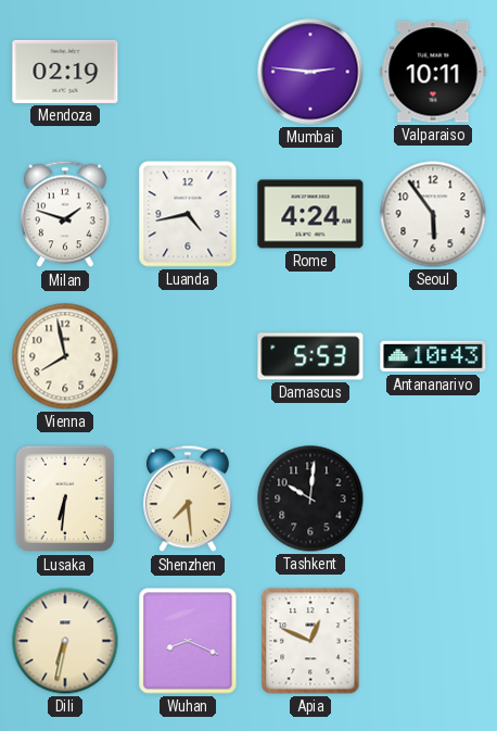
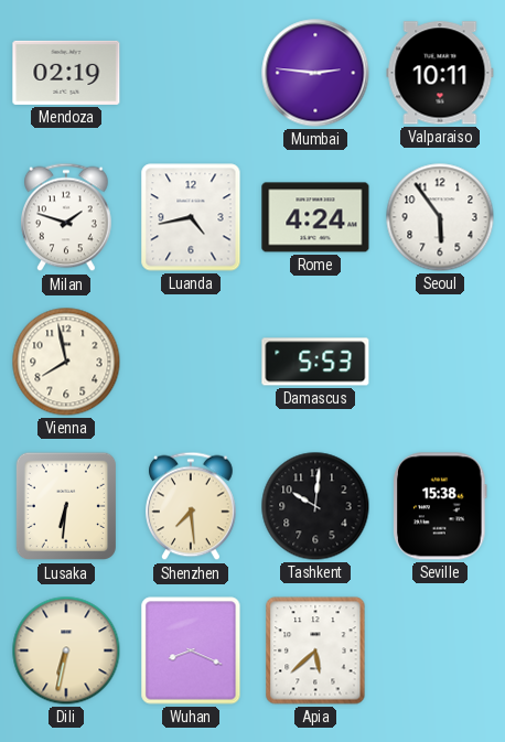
Antananarivo: 10:43 -> none (433, 356)
Seville: none -> 15:38 (441, 506)
Apia: 12:49 -> 5:38 (315, 650)
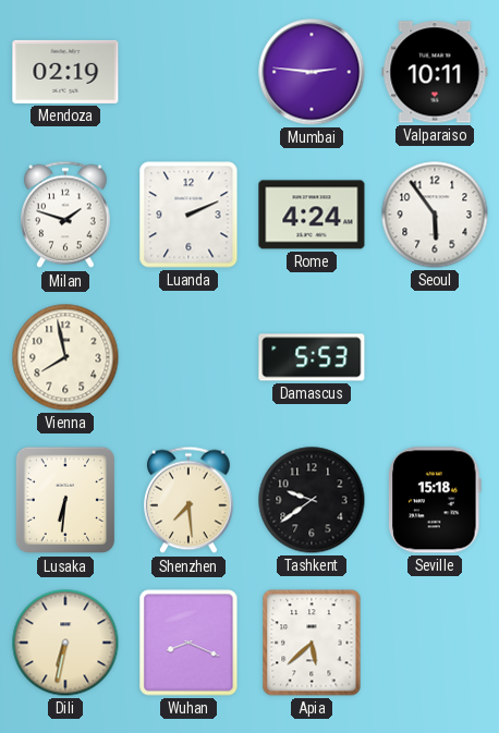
Luanda: 4:43 -> 2:11 (188, 215)
Tashkent: 10:01 -> 9:39 (312, 500)
Seville: 15:38 -> 15:18 (436, 500)
